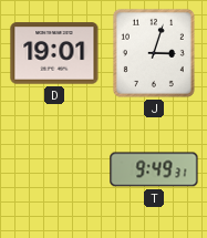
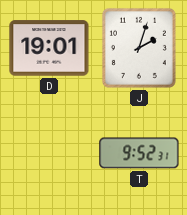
J: 3:03 -> 2:03 (139, 48)
T: 9:49 -> 9:52 (139, 153)
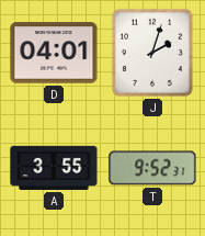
D: 19:01 -> 04:01 (54, 53)
A: none -> 3:55 (54, 168)
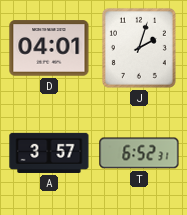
A: 3:55 -> 3:57 (49, 153)
T: 9:52 -> 6:52 (139, 153)
